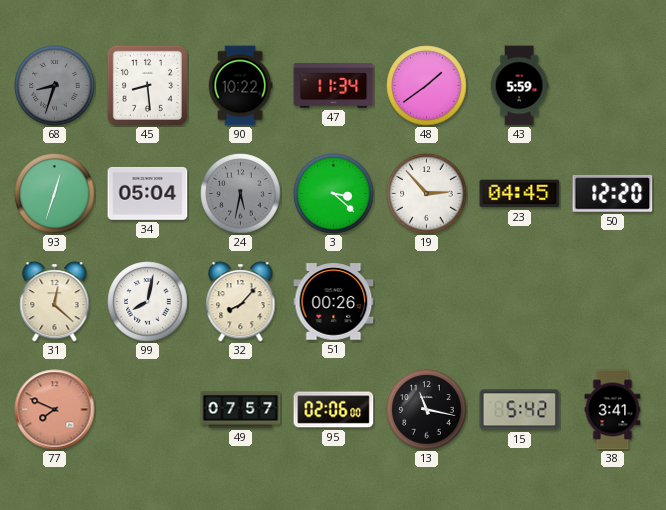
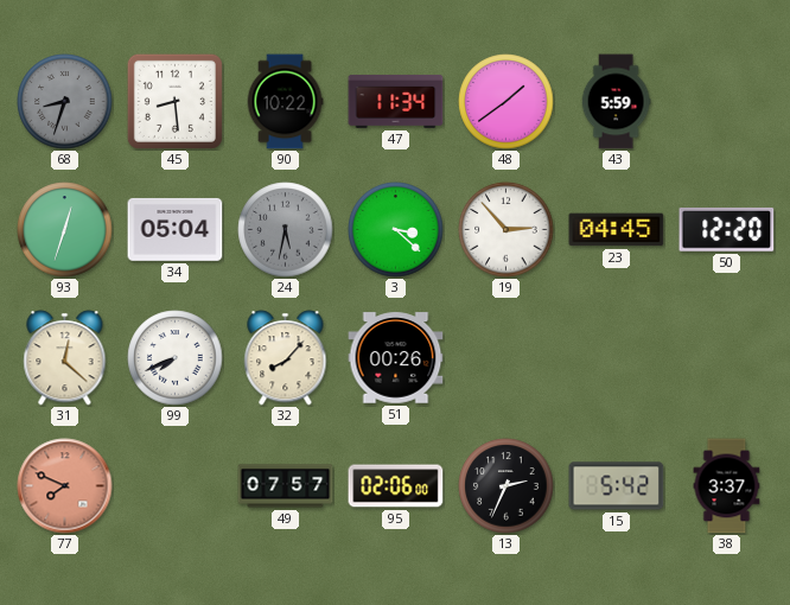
99: 8:02 -> 7:41 (176, 358)
13: 11:17 -> 2:34 (507, 486)
38: 3:41 -> 3:37 (727, 486)
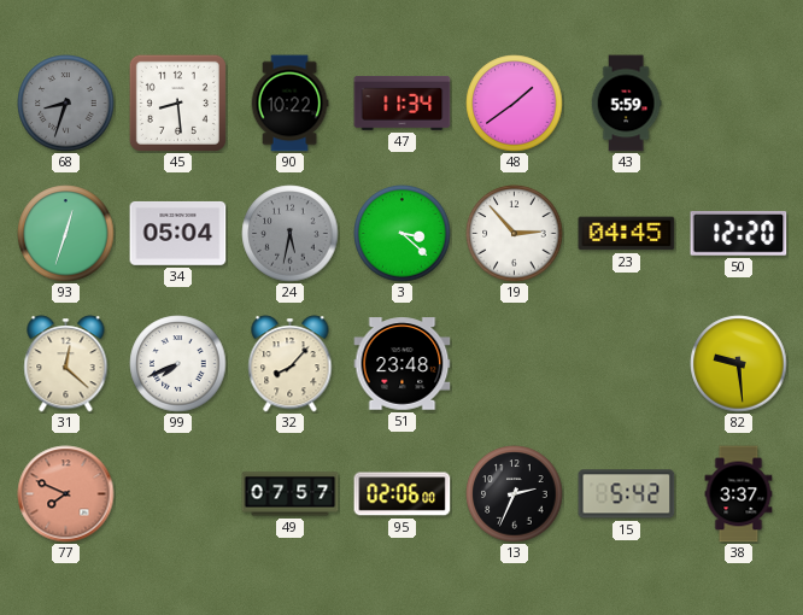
51: 00:26 -> 23:48 (403, 364)
82: none -> 9:29 (739, 364)
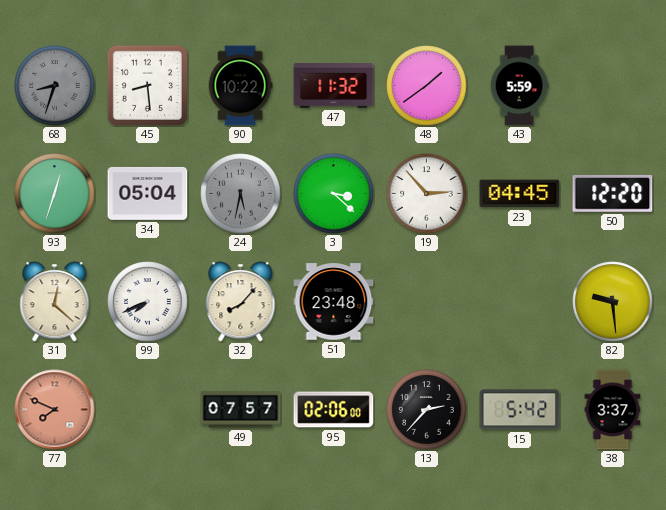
47: 11:34 -> 11:32 (334, 86)
13: 2:34 -> 2:37 (427, 410)
